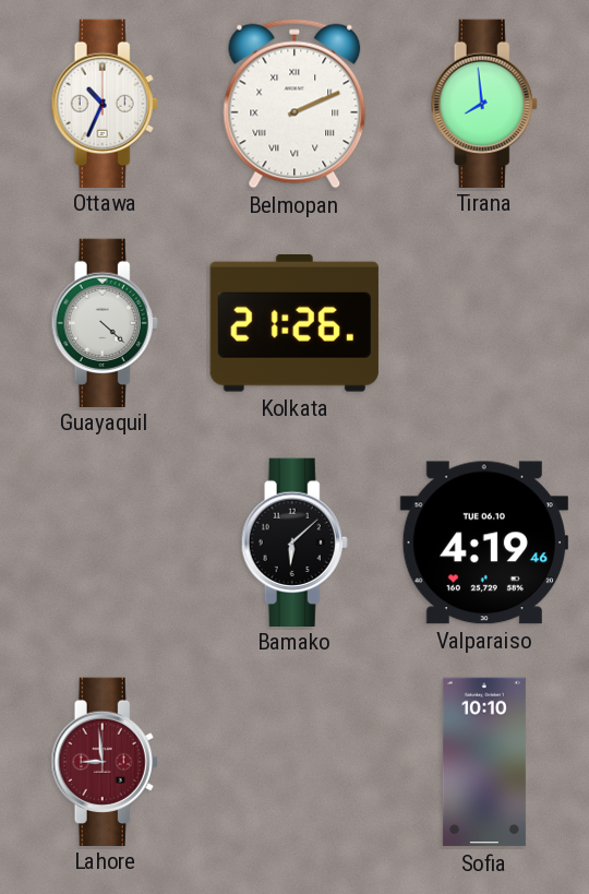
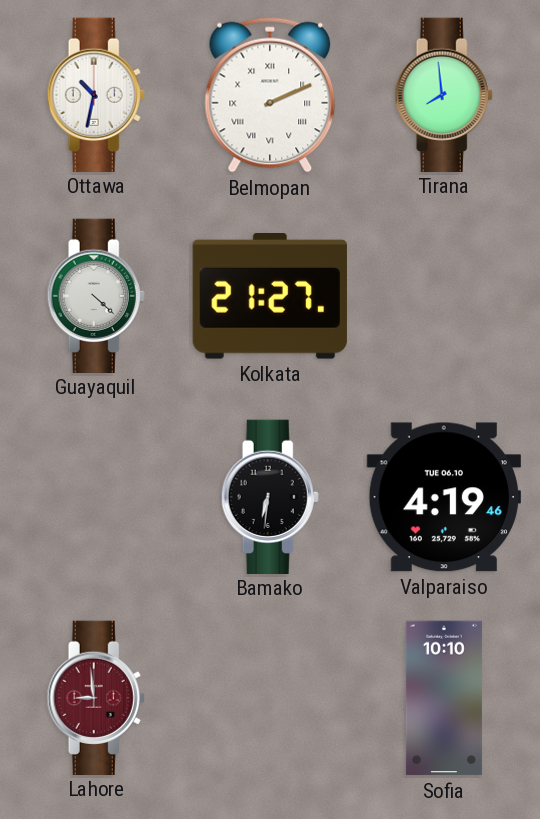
Ottawa: 10:34 -> 10:32 (96, 94)
Kolkata: 21:26 -> 21:27 (270, 297)
Bamako: 6:08 -> 6:31 (270, 496)
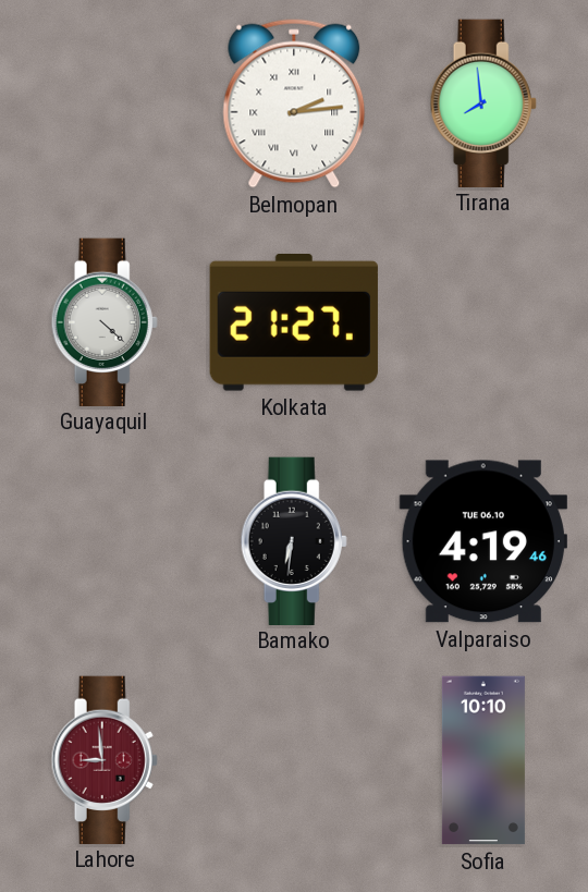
Ottawa: 10:32 -> none (96, 94)
Belmopan: 2:11 -> 2:14 (294, 103)
